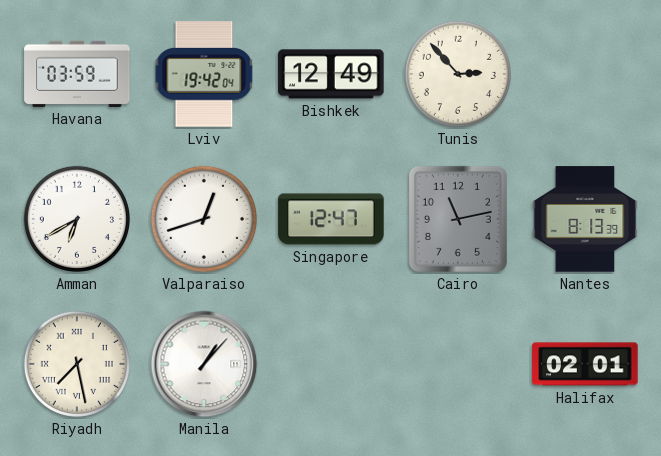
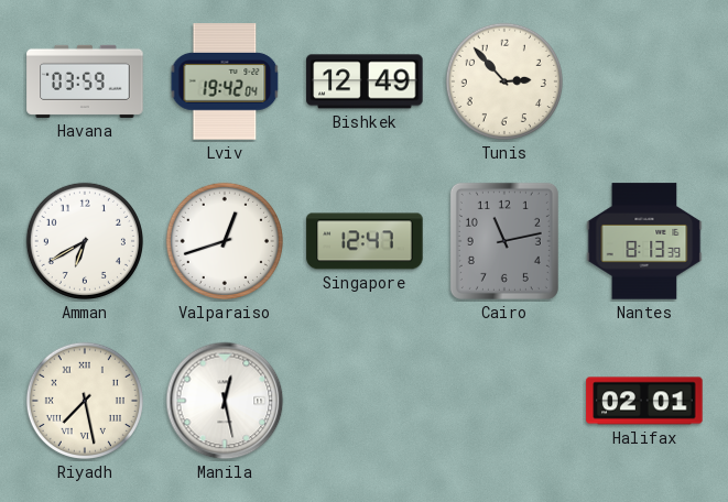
Manila: 1:07 -> 12:28 (225, 401)
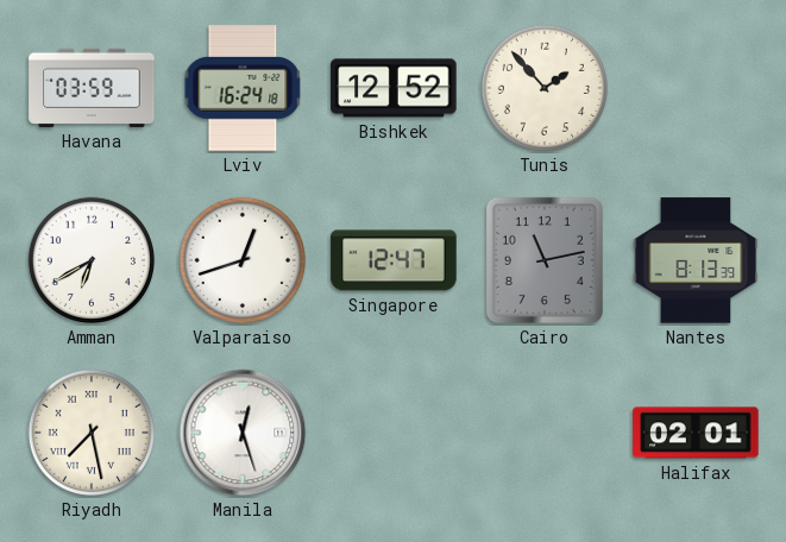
Lviv: 19:42 -> 16:24 (243, 88)
Bishkek: 12:49 -> 12:52 (394, 88)
Tunis: 2:53 -> 1:53 (545, 88)
Manila: 12:28 -> 12:27 (243, 433)
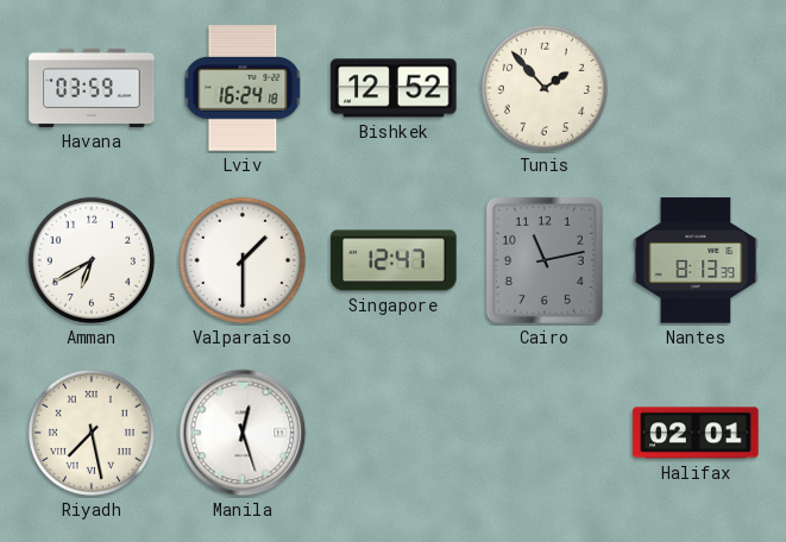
Valparaiso: 12:42 -> 1:30 (243, 260)
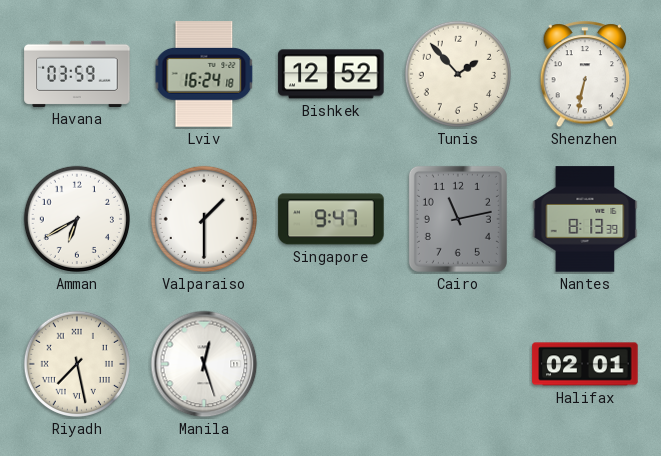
Shenzhen: none -> 6:32 (585, 75)
Singapore: 12:47 -> 9:47 (331, 219)
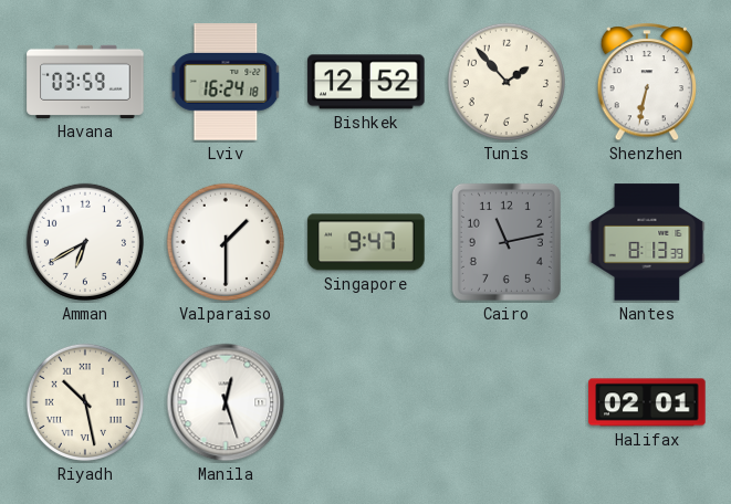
Riyadh: 7:28 -> 10:28 (85, 402)
